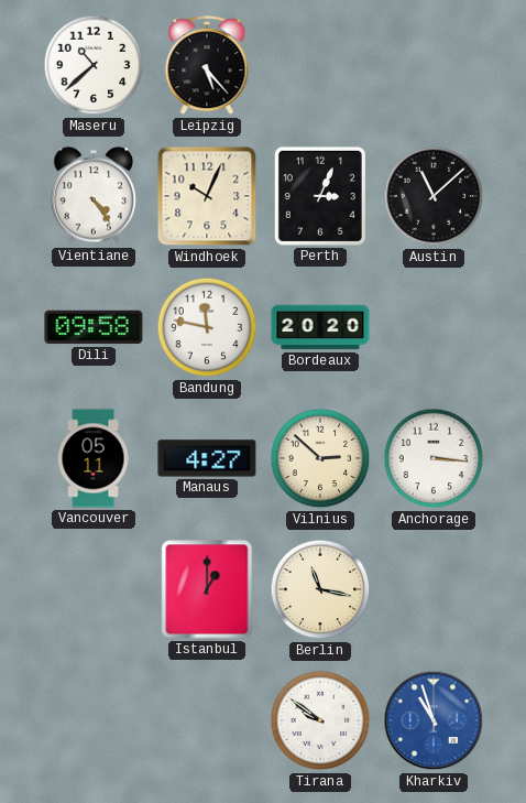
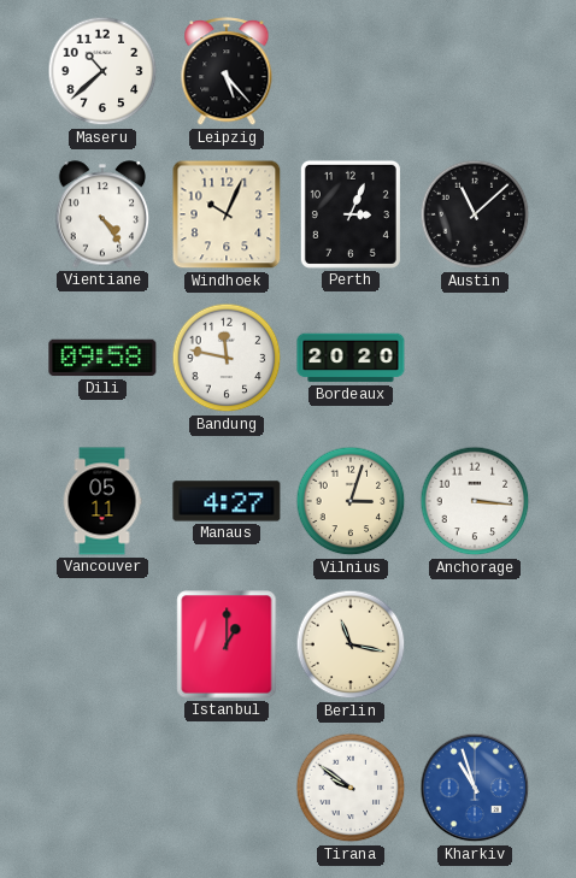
Vilnius: 2:52 -> 3:03 (351, 501)
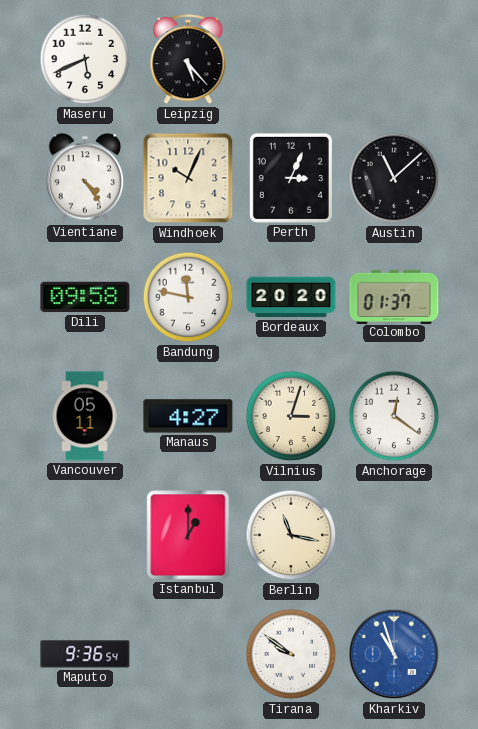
Maseru: 10:38 -> 5:41 (85, 59)
Colombo: none -> 01:37 (394, 296)
Anchorage: 3:16 -> 12:21 (394, 416)
Maputo: none -> 9:36 (85, 654)
